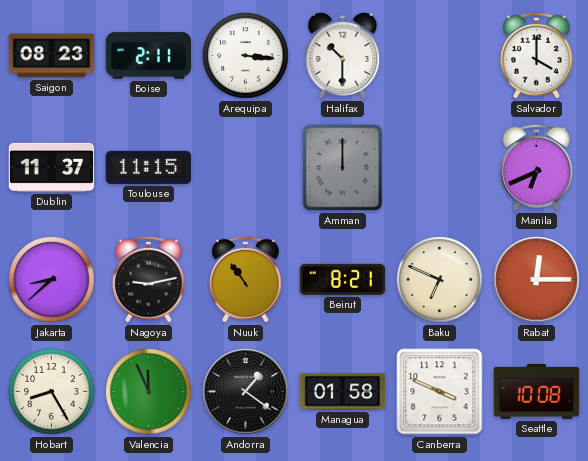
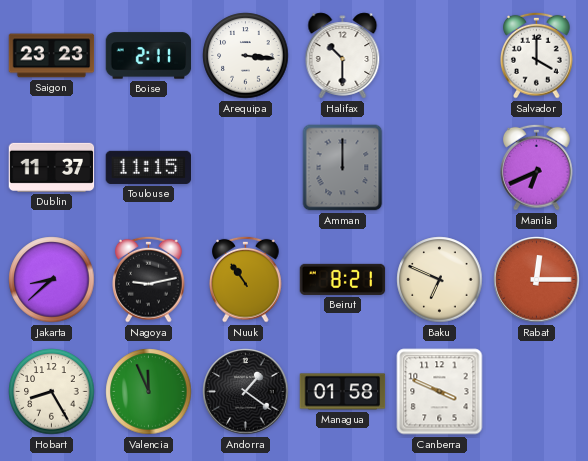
Saigon: 08:23 -> 23:23 (52, 56)
Seattle: 10:08 -> none (537, 391)
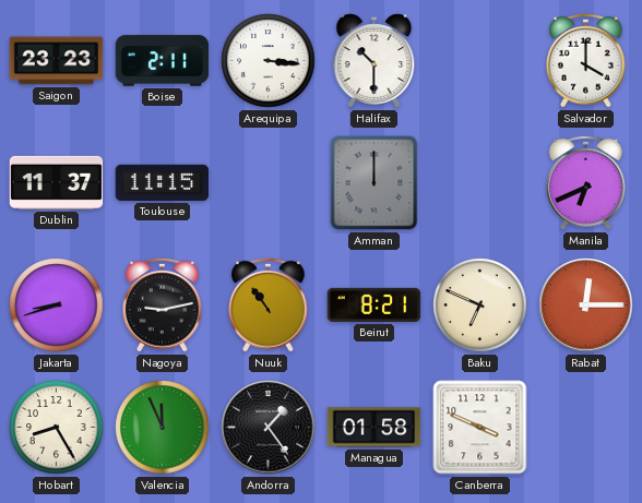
Jakarta: 8:38 -> 8:42 (57, 306)
Andorra: 1:21 -> 1:24 (269, 428)
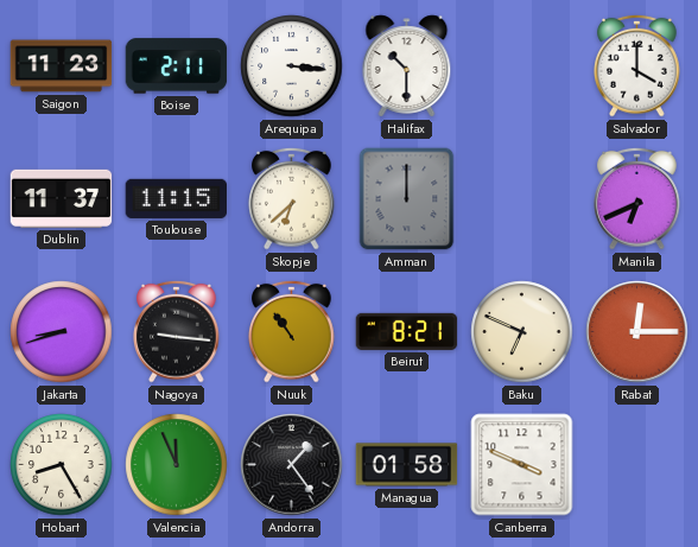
Saigon: 23:23 -> 11:23 (62, 66)
Skopje: none -> 6:38 (292, 198)
Nagoya: 9:13 -> 9:16 (177, 331)
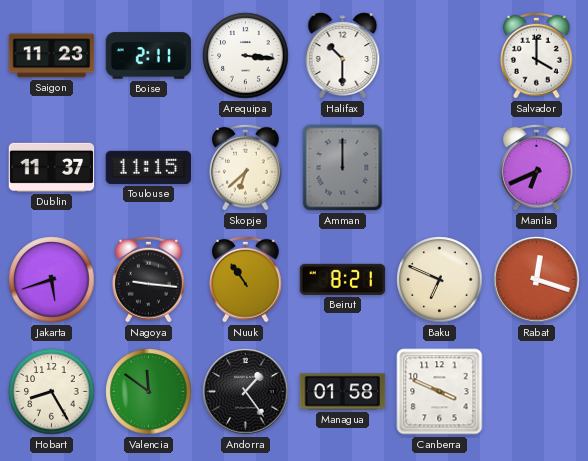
Jakarta: 8:42 -> 5:42 (52, 280)
Rabat: 12:15 -> 12:18 (537, 280)
Valencia: 11:56 -> 11:51 (149, 392)
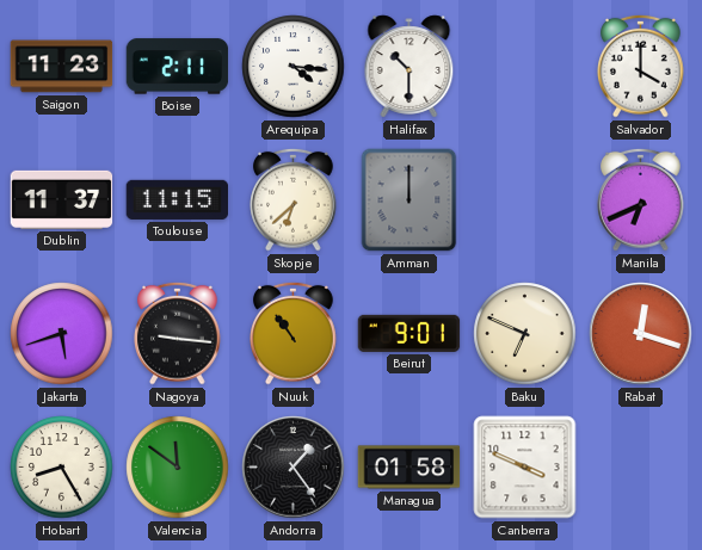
Arequipa: 3:16 -> 4:16 (294, 67)
Beirut: 8:21 -> 9:01 (410, 333)
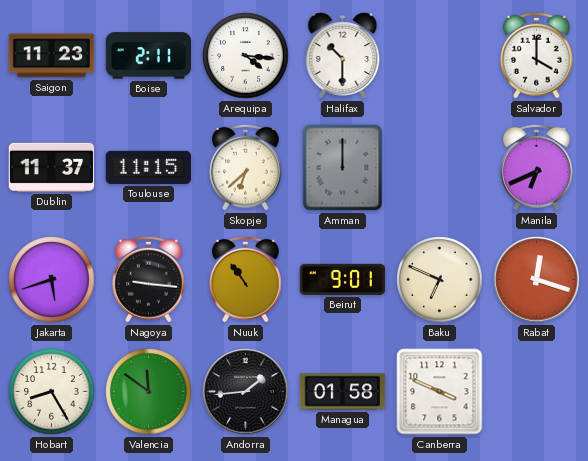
Andorra: 1:24 -> 1:44 (246, 392)
